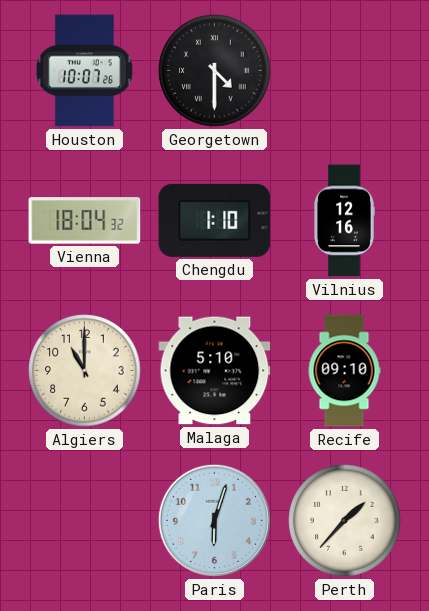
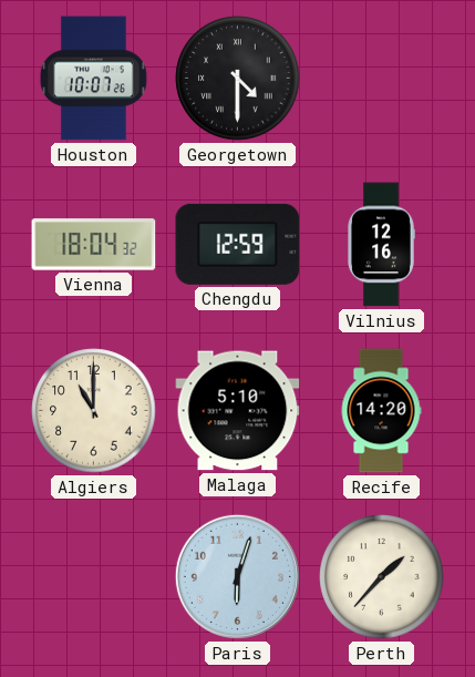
Chengdu: 1:10 -> 12:59 (238, 244)
Recife: 09:10 -> 14:20 (381, 411)
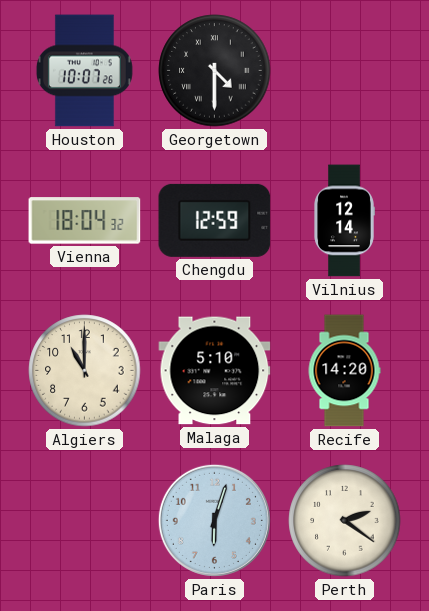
Vilnius: 12:16 -> 12:14 (344, 221)
Perth: 1:37 -> 2:21 (345, 521)
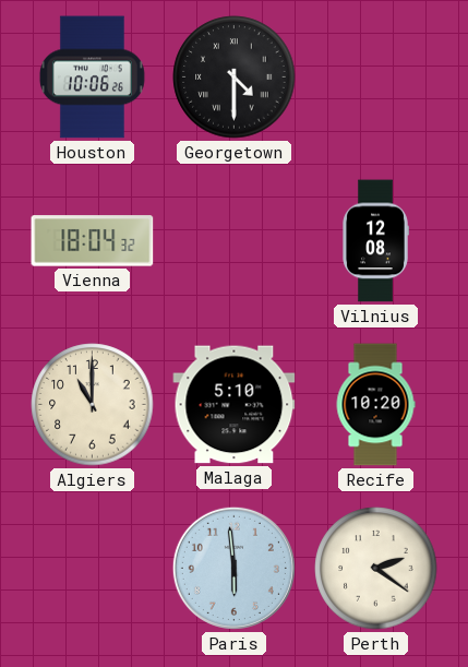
Houston: 10:07 -> 10:06 (92, 78)
Chengdu: 12:59 -> none (215, 220)
Vilnius: 12:14 -> 12:08 (375, 241)
Recife: 14:20 -> 10:20 (375, 405)
Paris: 6:03 -> 5:59 (233, 568)
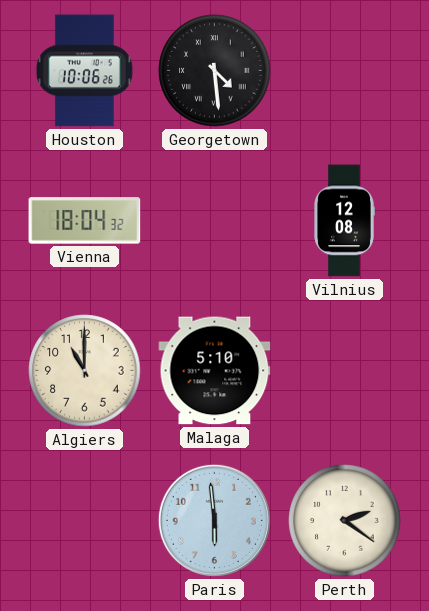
Georgetown: 4:30 -> 4:29 (215, 71)
Recife: 10:20 -> none (375, 405)
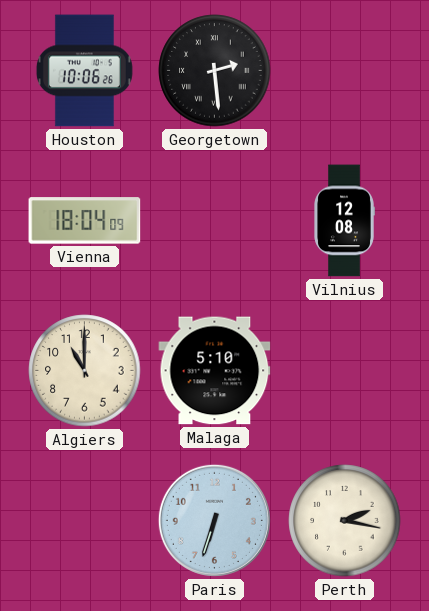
Georgetown: 4:29 -> 2:29 (215, 71)
Vienna: 18:04:32 -> 18:04:09 (85, 221)
Paris: 5:59 -> 6:33 (214, 520)
Perth: 2:21 -> 2:17 (345, 521)
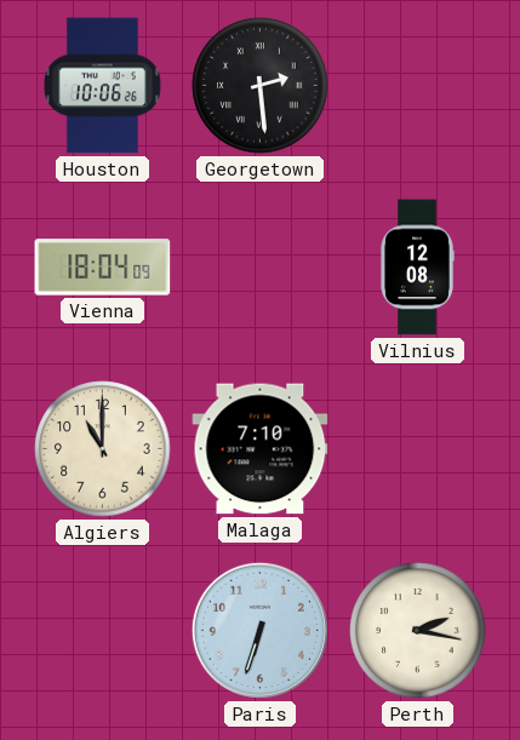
Malaga: 5:10 -> 7:10 (261, 449)
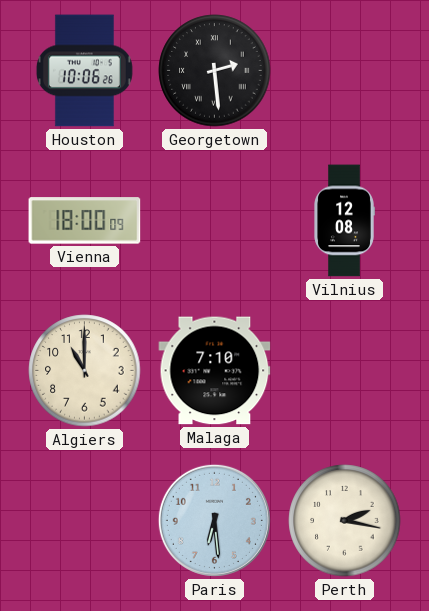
Vienna: 18:04 -> 18:00 (85, 221)
Paris: 6:33 -> 6:29 (214, 520)
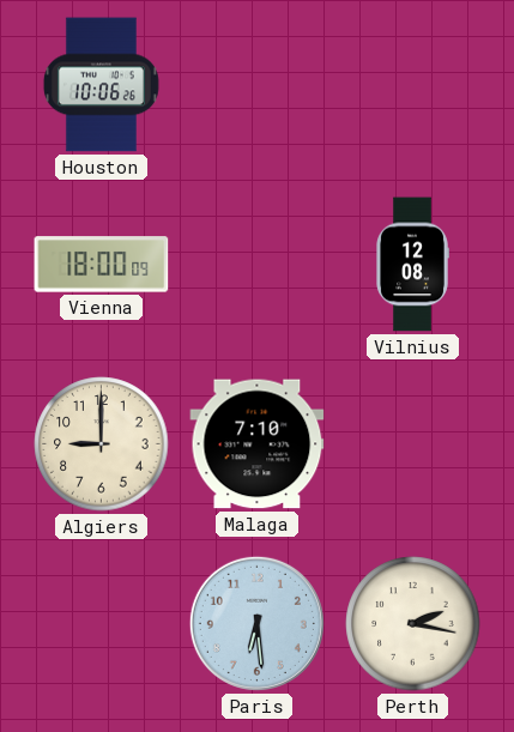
Georgetown: 2:29 -> none (215, 71)
Algiers: 11:00 -> 9:00 (102, 444)
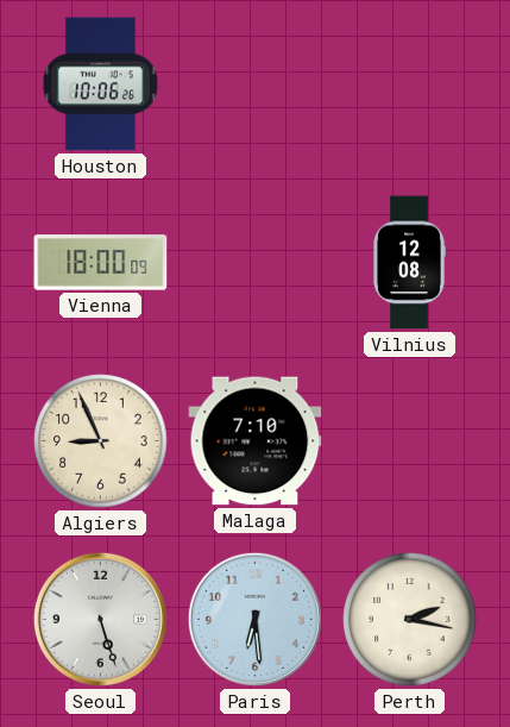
Algiers: 9:00 -> 8:56 (101, 441)
Seoul: none -> 5:27 (100, 619)
